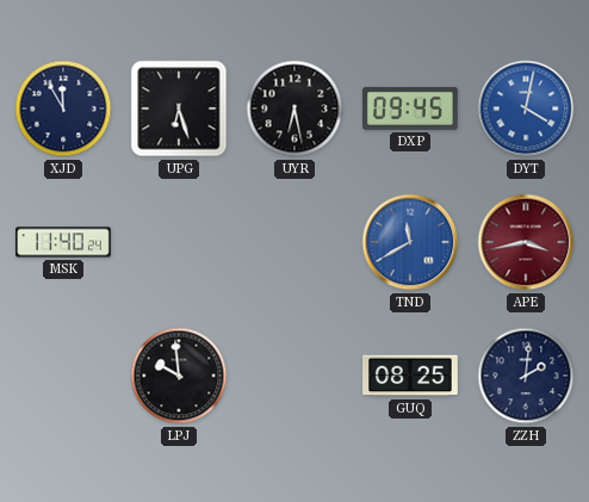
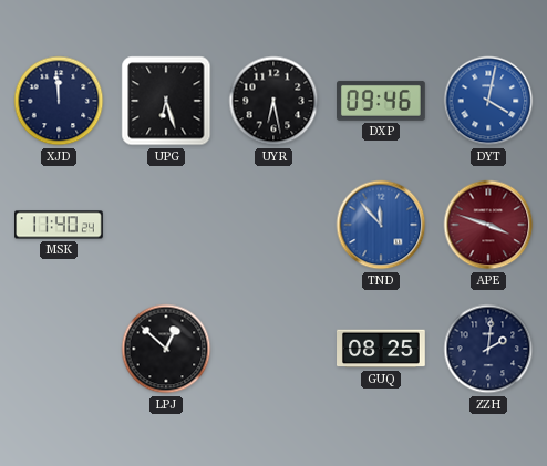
XJD: 11:55 -> 11:59 (59, 101)
DXP: 09:45 -> 09:46 (382, 101)
TND: 11:40 -> 11:53 (381, 225)
APE: 3:43 -> 3:48 (488, 225)
LPJ: 9:59 -> 12:52 (166, 349)
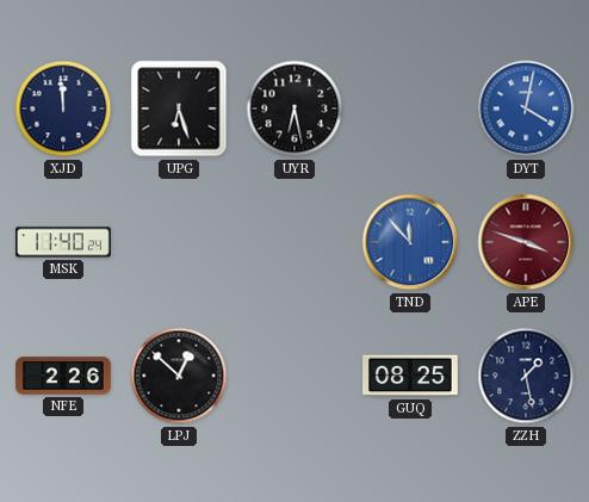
DXP: 09:46 -> none (382, 101)
NFE: none -> 2:26 (63, 376)
ZZH: 2:01 -> 1:28 (526, 376)
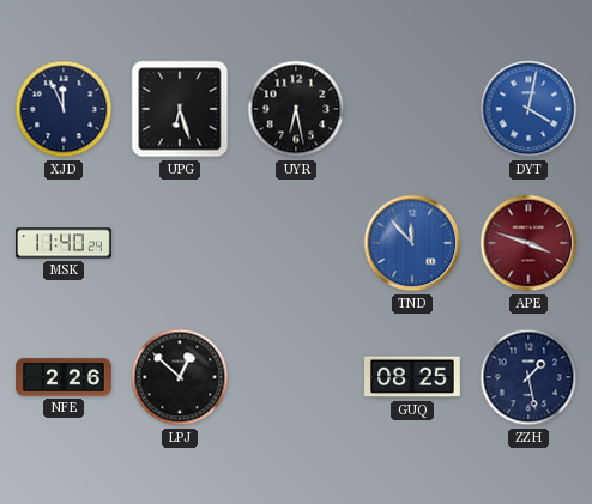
XJD: 11:59 -> 11:56 (64, 109)
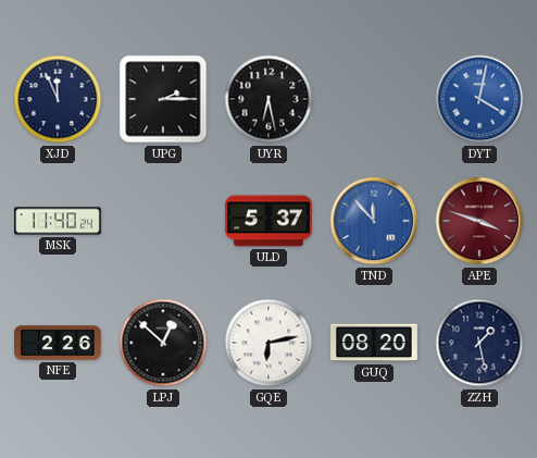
UPG: 6:27 -> 2:15 (163, 99)
ULD: none -> 5:37 (270, 221)
GQE: none -> 6:13 (268, 343)
GUQ: 08:25 -> 08:20 (375, 343)
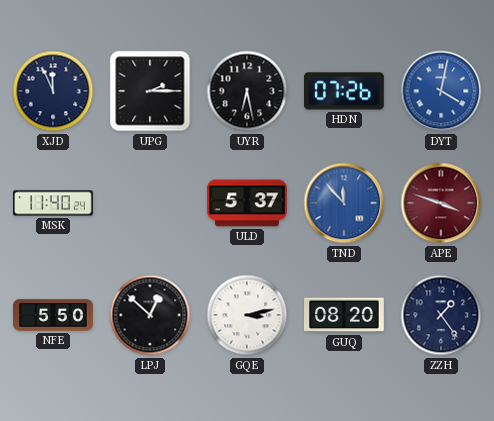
HDN: none -> 07:26 (345, 91)
NFE: 2:26 -> 5:50 (53, 315)
GQE: 6:13 -> 3:13 (247, 315)
ZZH: 1:28 -> 1:24 (441, 315)
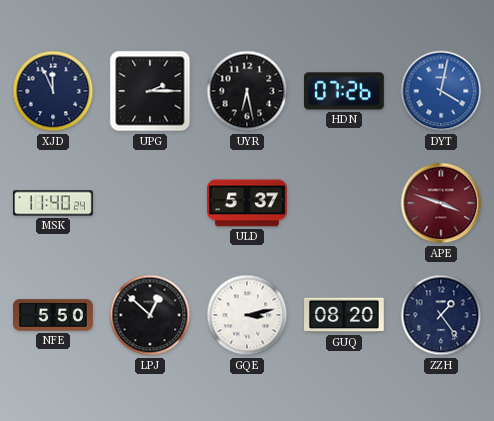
TND: 11:53 -> none (344, 203)
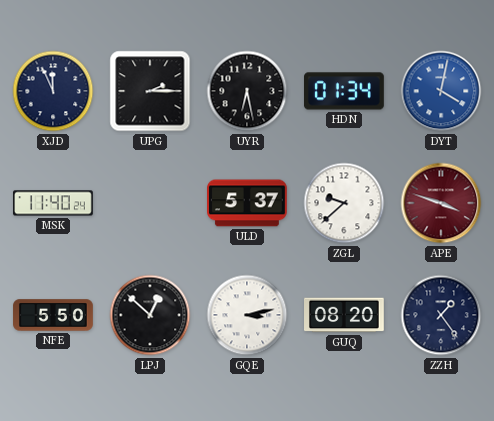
HDN: 07:26 -> 01:34 (345, 91)
ZGL: none -> 9:38 (344, 203)
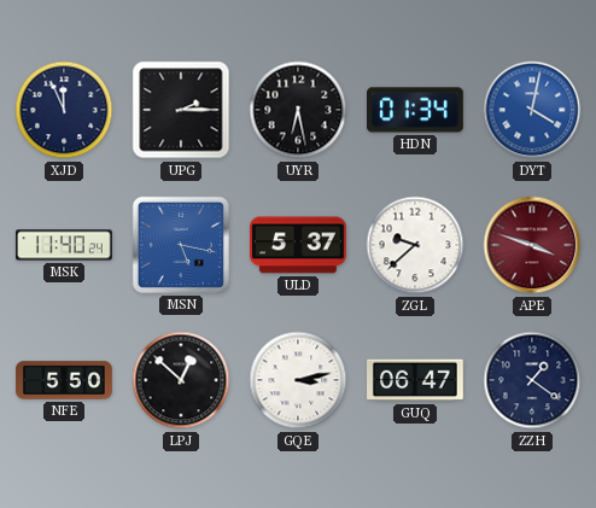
MSN: none -> 5:17 (181, 245)
GUQ: 08:20 -> 06:47 (416, 380)
ZZH: 1:24 -> 1:21 (532, 380)
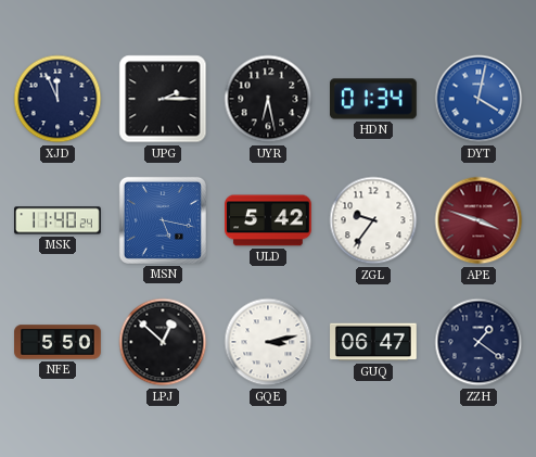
ULD: 5:37 -> 5:42 (269, 220)
ZGL: 9:38 -> 9:36 (373, 220)
